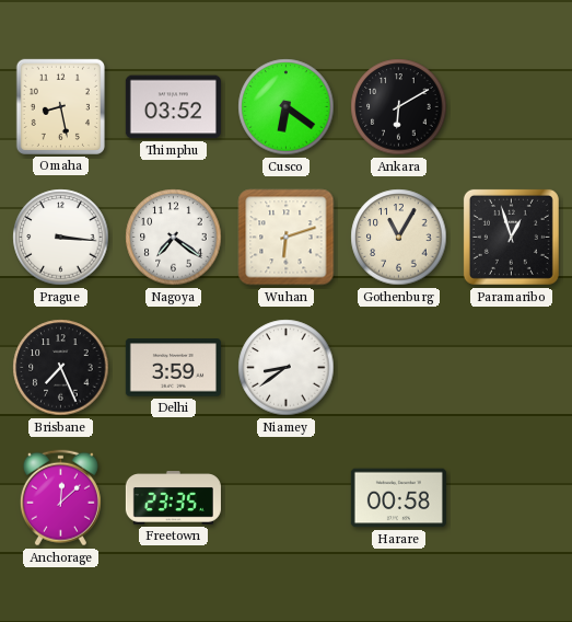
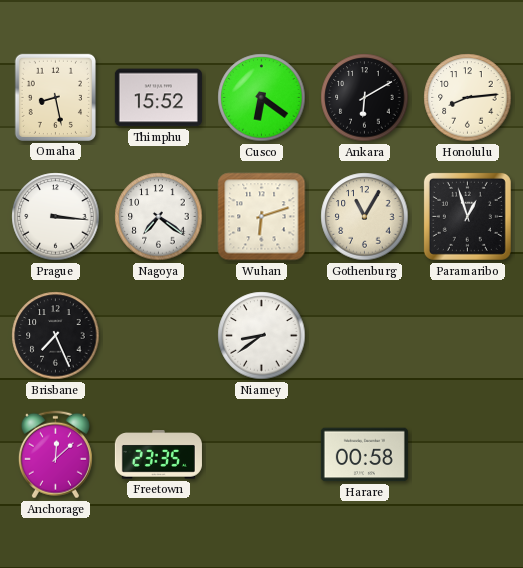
Thimphu: 03:52 -> 15:52 (158, 98)
Honolulu: none -> 8:14 (468, 98)
Delhi: 3:59 -> none (173, 368)
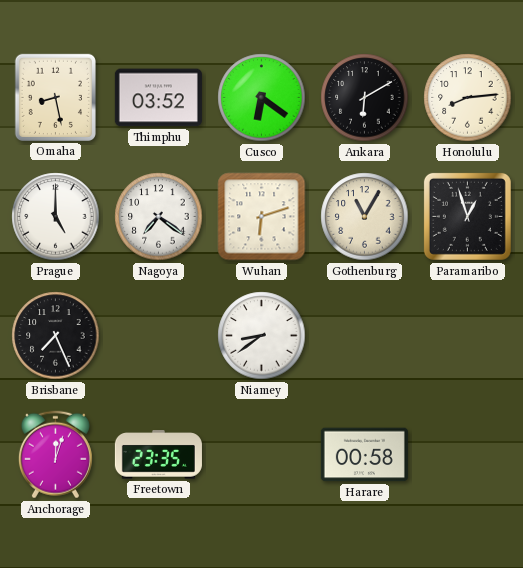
Thimphu: 15:52 -> 03:52 (158, 98)
Prague: 3:16 -> 5:00 (56, 217)
Anchorage: 12:08 -> 12:03 (55, 455)
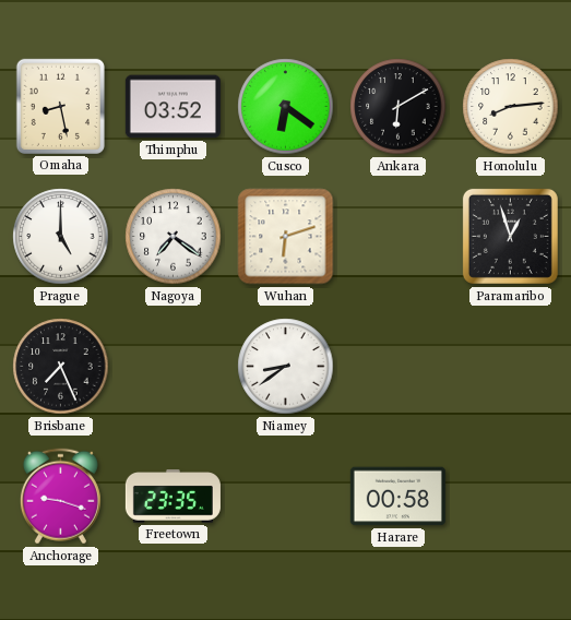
Gothenburg: 11:05 -> none (365, 217)
Anchorage: 12:03 -> 9:18 (60, 497)
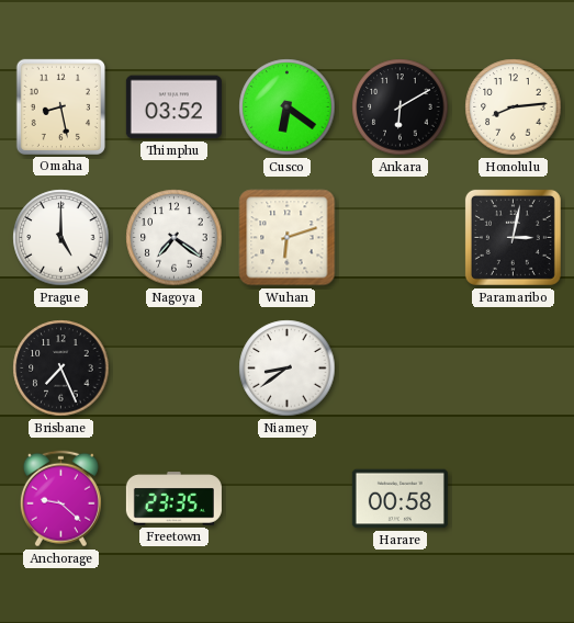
Paramaribo: 12:57 -> 3:02 (513, 237)
Anchorage: 9:18 -> 9:22 (60, 499)
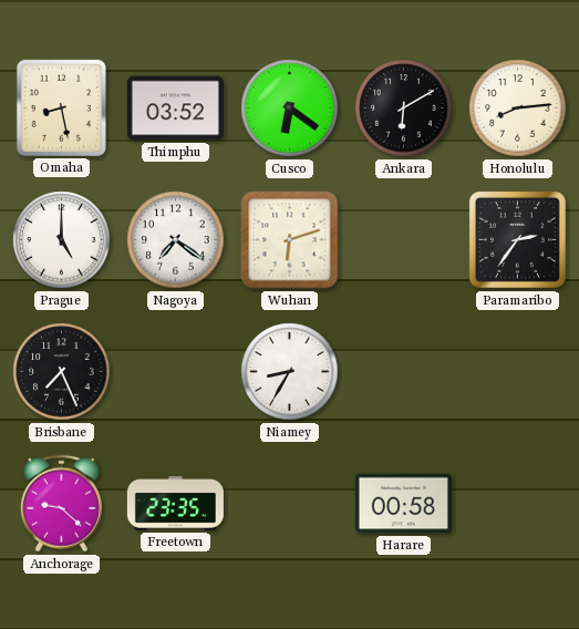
Paramaribo: 3:02 -> 2:36 (517, 239)
Niamey: 8:39 -> 8:35 (290, 372)
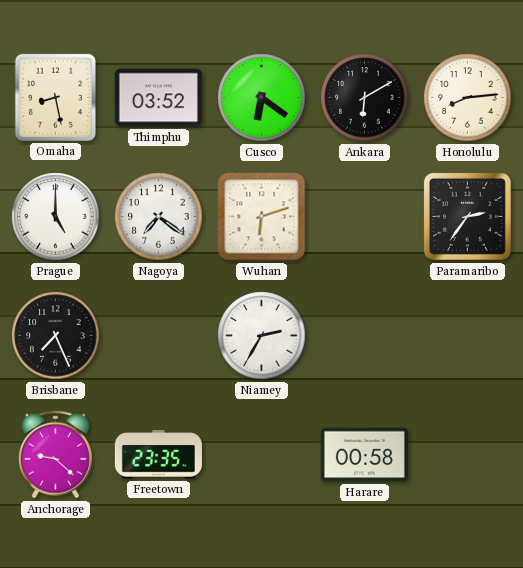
Niamey: 8:35 -> 2:35 (262, 336)
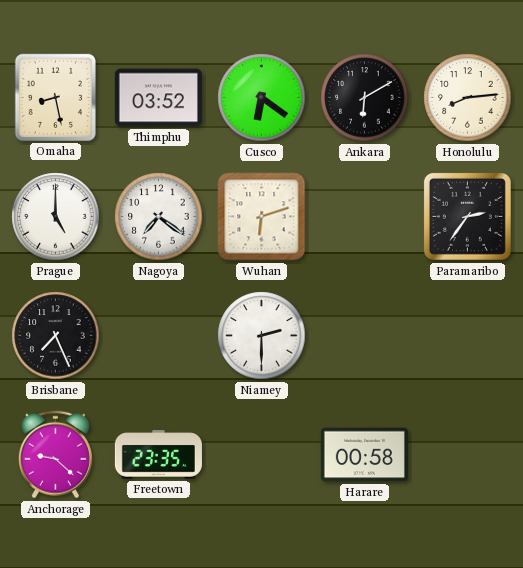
Niamey: 2:35 -> 2:30 (262, 336)
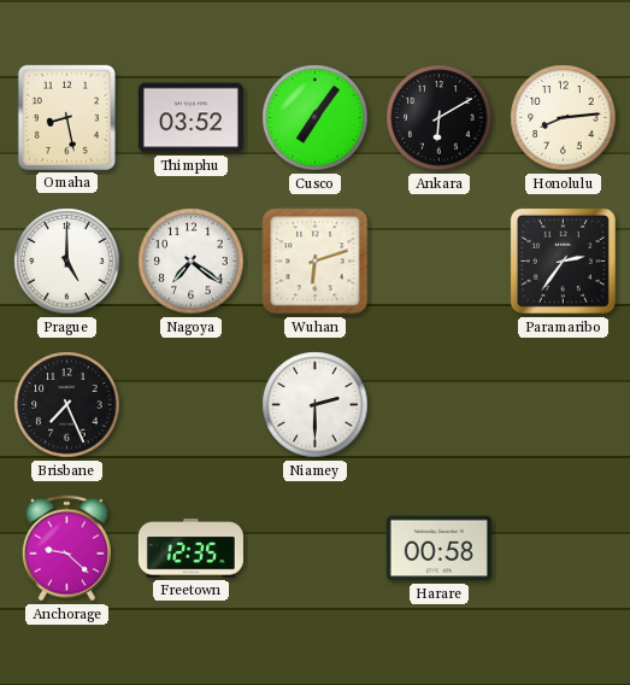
Cusco: 6:21 -> 7:06 (316, 118)
Freetown: 23:35 -> 12:35 (190, 549)
